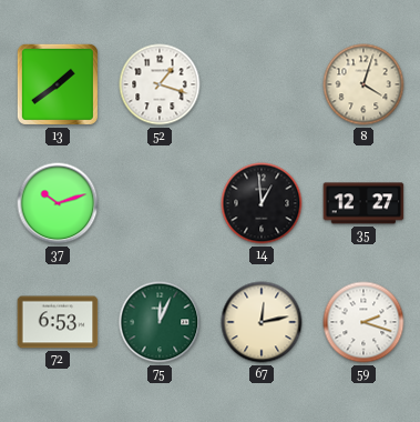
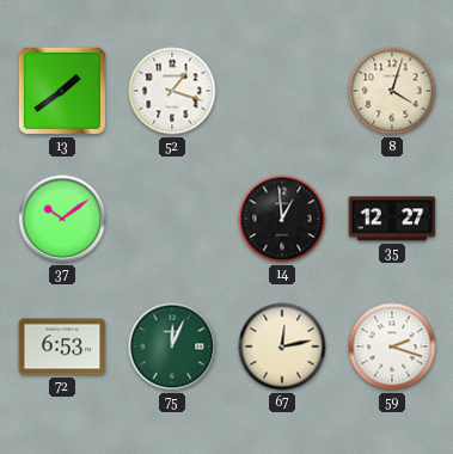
37: 10:12 -> 10:09 (62, 219)
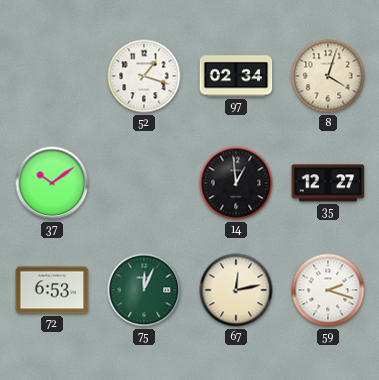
13: 1:39 -> none (62, 91)
97: none -> 02:34 (236, 76)
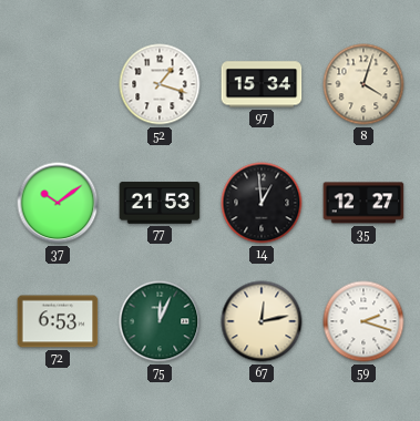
97: 02:34 -> 15:34 (262, 84)
77: none -> 21:53 (160, 203)
